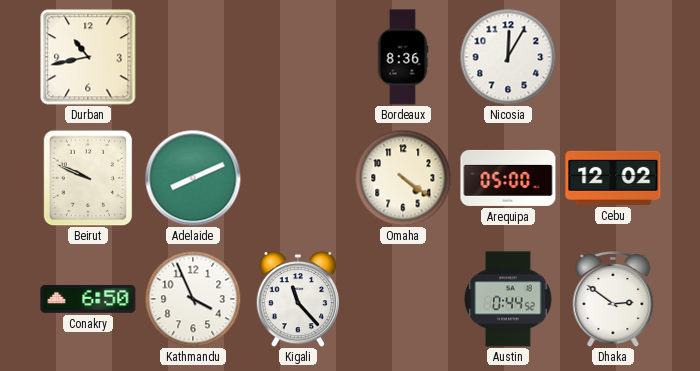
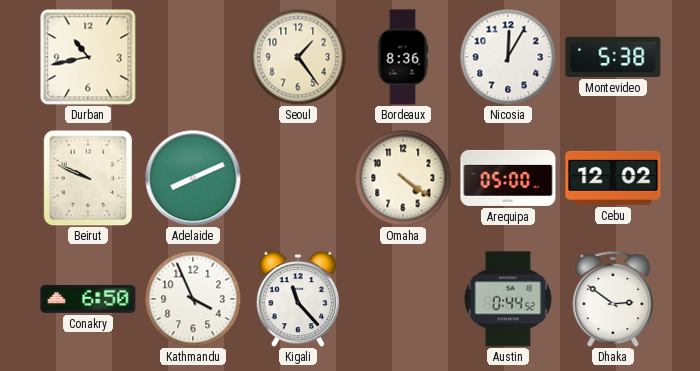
Seoul: none -> 1:24 (298, 57)
Montevideo: none -> 5:38 (613, 57)
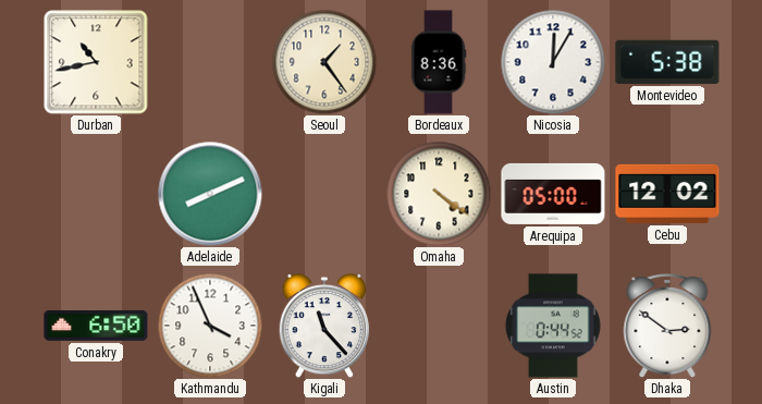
Beirut: 9:49 -> none (88, 178)
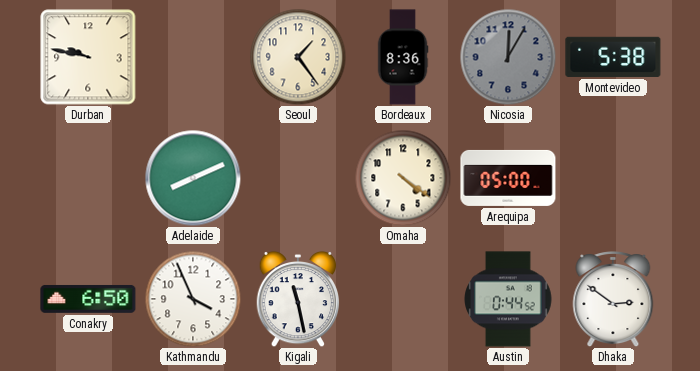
Durban: 10:43 -> 9:47 (88, 57)
Nicosia dial: white -> grey (508, 57)
Cebu: 12:02 -> none (667, 194)
Kigali: 11:23 -> 11:28 (298, 299)
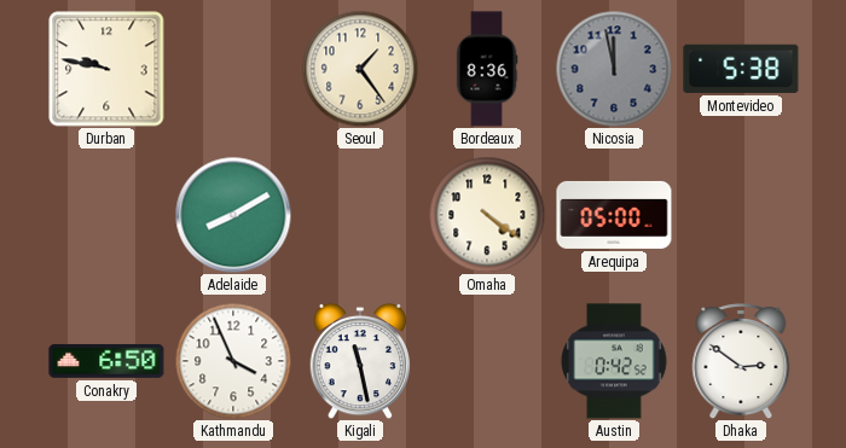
Nicosia: 12:05 -> 11:58 (614, 69)
Adelaide: 8:11 -> 8:10 (233, 215)
Austin: 0:44 -> 0:42 (614, 361)
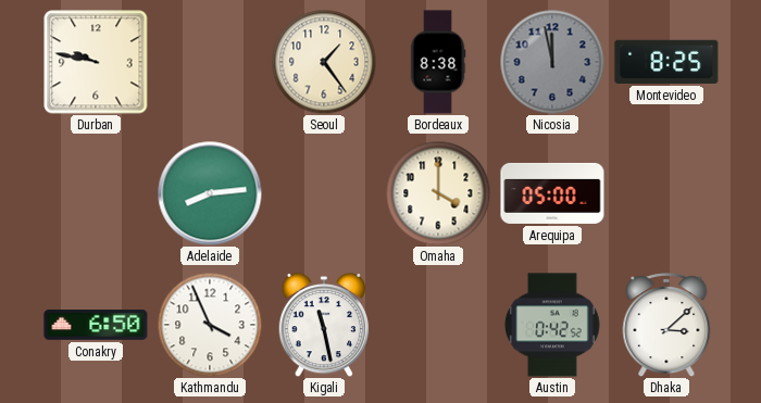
Bordeaux: 8:36 -> 8:38 (438, 62)
Montevideo: 5:38 -> 8:25 (666, 62)
Adelaide: 8:10 -> 8:14 (210, 193)
Omaha: 4:21 -> 4:00 (438, 193)
Dhaka: 2:51 -> 3:08 (666, 326)
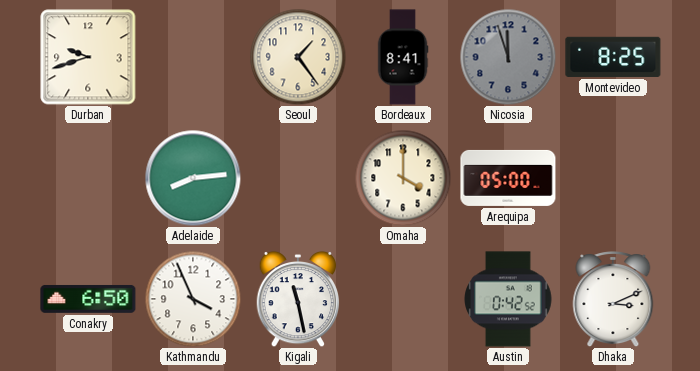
Durban: 9:47 -> 9:42 (88, 57)
Bordeaux: 8:38 -> 8:41 (403, 57)
Nicosia: 11:58 -> 11:57 (508, 57)
Dhaka: 3:08 -> 3:11 (613, 300)
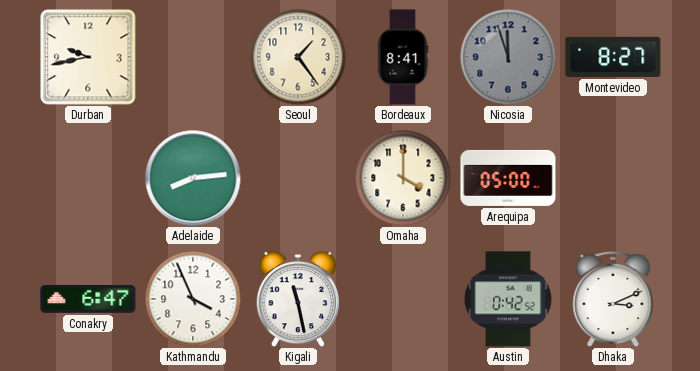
Durban: 9:42 -> 9:43 (88, 57)
Montevideo: 8:25 -> 8:27 (613, 57)
Conakry: 6:50 -> 6:47 (88, 299)
